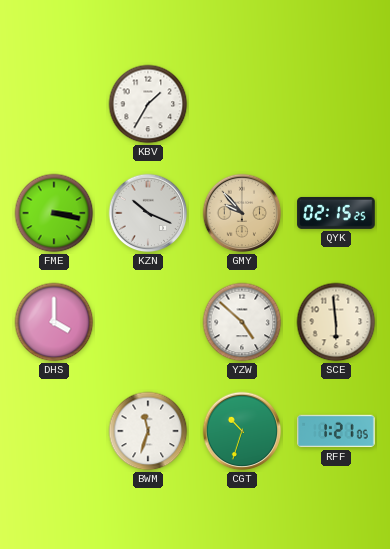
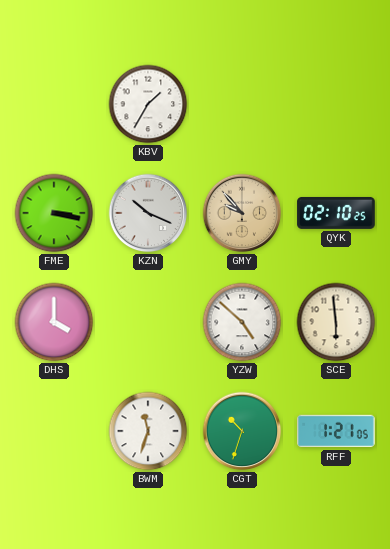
QYK: 02:15 -> 02:10 (336, 213)
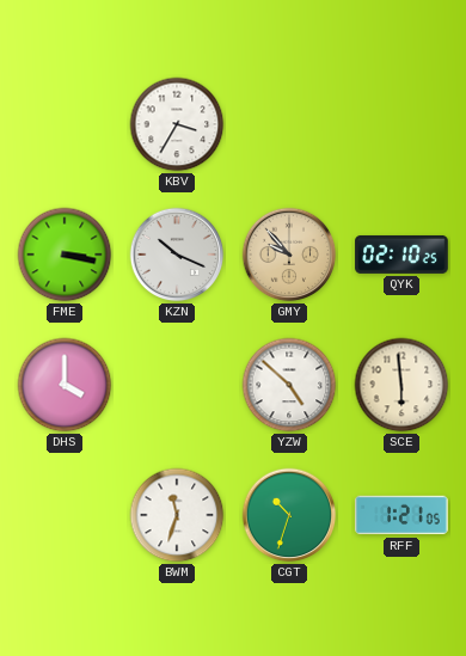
KBV: 1:35 -> 3:35 (177, 124)
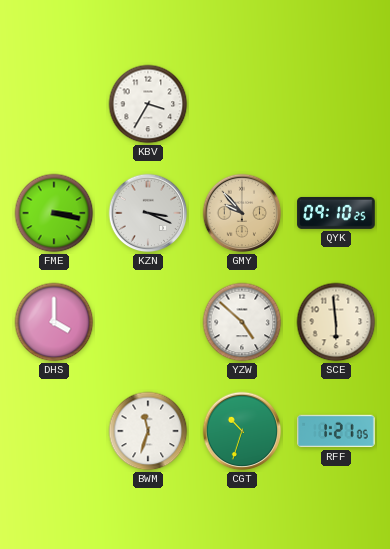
KZN: 10:19 -> 3:19 (148, 213)
QYK: 02:10 -> 09:10 (336, 213)
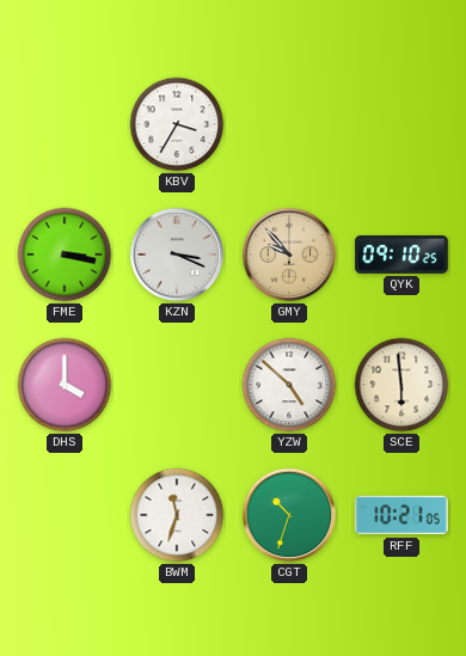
RFF: 1:21 -> 10:21 (401, 515)
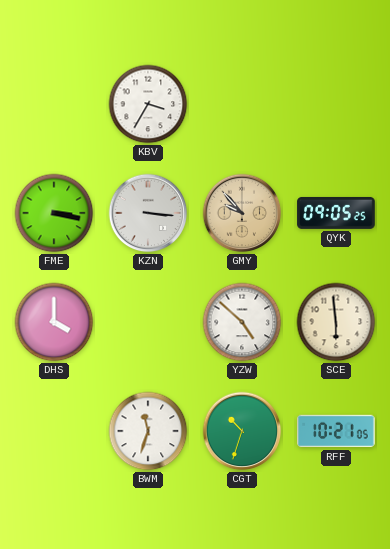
KZN: 3:19 -> 3:16 (148, 213)
QYK: 09:10 -> 09:05 (336, 213)
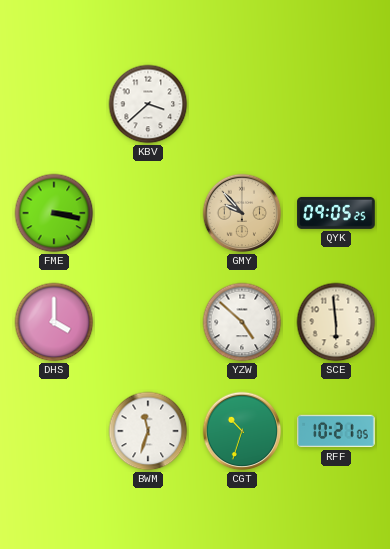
KBV: 3:35 -> 3:38 (148, 104)
KZN: 3:16 -> none (148, 213)
